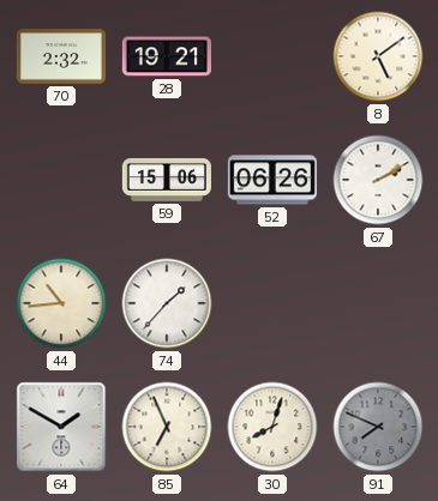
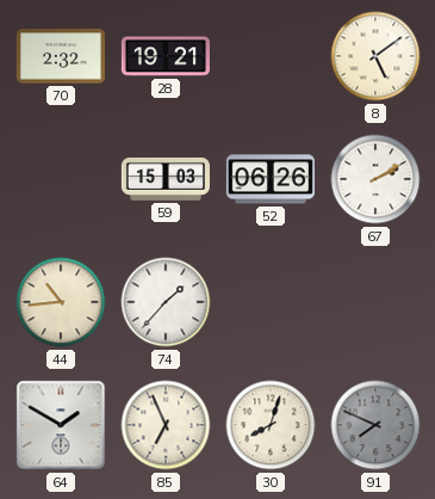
59: 15:06 -> 15:03 (166, 179)
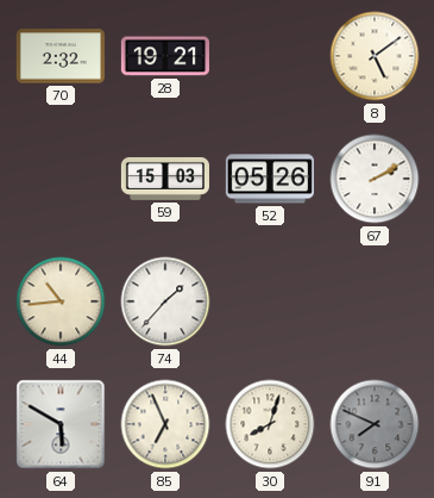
52: 06:26 -> 05:26 (270, 179)
64: 1:50 -> 5:50 (61, 424)
